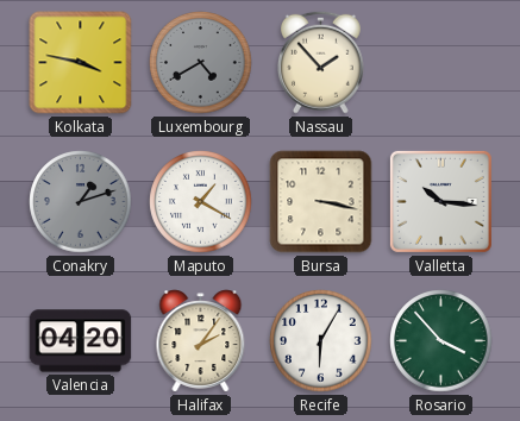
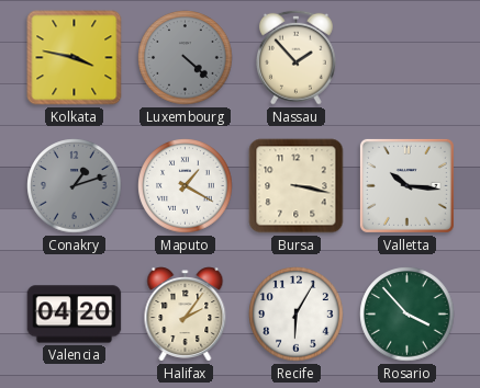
Luxembourg: 4:40 -> 4:22 (186, 58)
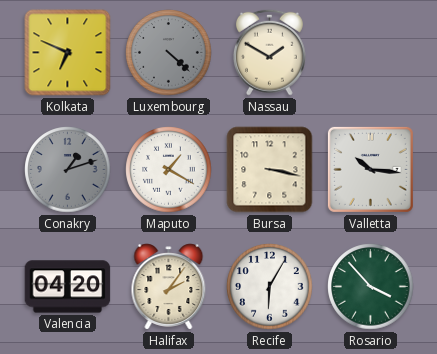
Kolkata: 3:47 -> 6:49 (68, 53)
Nassau: 1:53 -> 1:50 (269, 52)
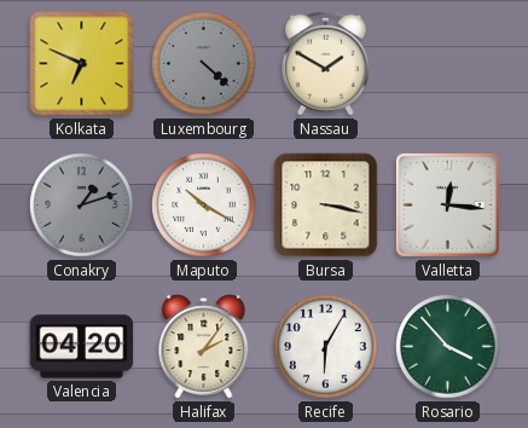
Maputo: 1:20 -> 10:20 (204, 206)
Valletta: 10:16 -> 12:16 (447, 204)
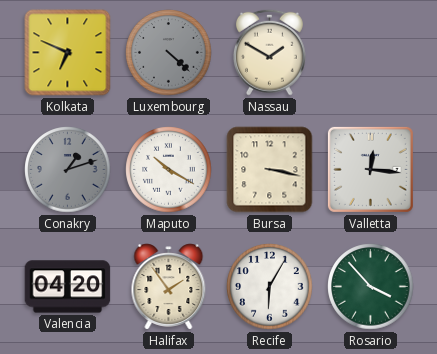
Halifax: 2:06 -> 1:54 (169, 287)
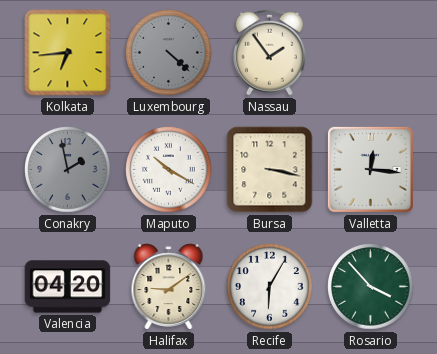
Kolkata: 6:49 -> 6:44 (68, 53)
Nassau: 1:50 -> 1:54 (269, 52)
Conakry: 1:12 -> 1:58 (68, 170)
Halifax: 1:54 -> 9:09 (169, 287)
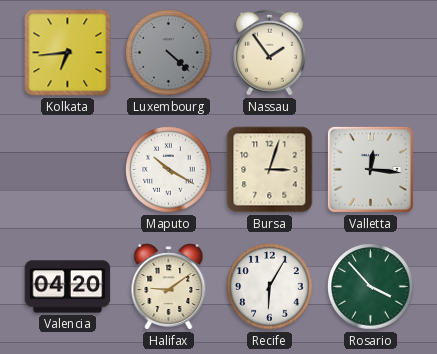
Conakry: 1:58 -> none (68, 170)
Bursa: 3:17 -> 3:03 (270, 170)
